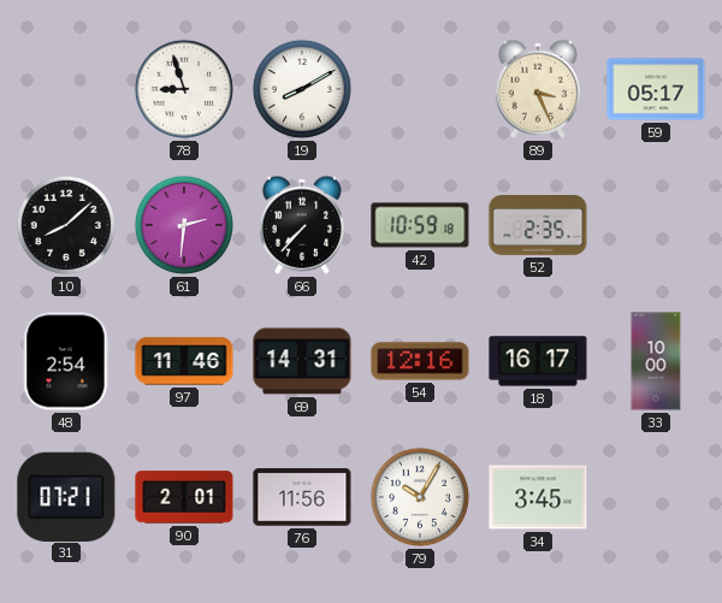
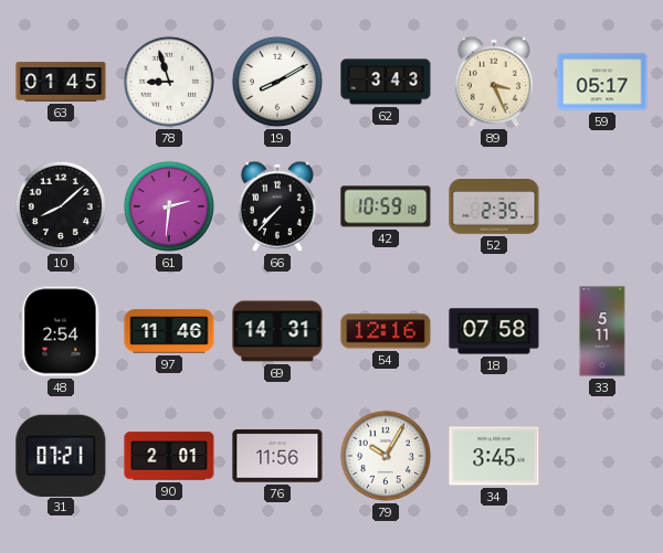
63: none -> 01:45 (61, 82)
62: none -> 3:43 (386, 82)
18: 16:17 -> 07:58 (494, 331)
33: 10:00 -> 5:11 (602, 331)
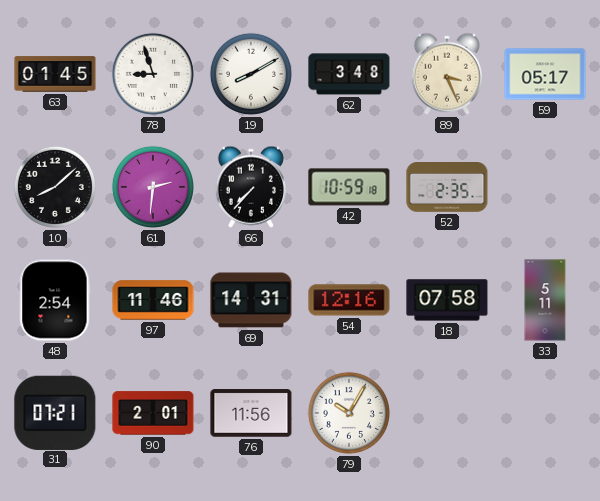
62: 3:43 -> 3:48 (349, 74)
34: 3:45 -> none (494, 456)
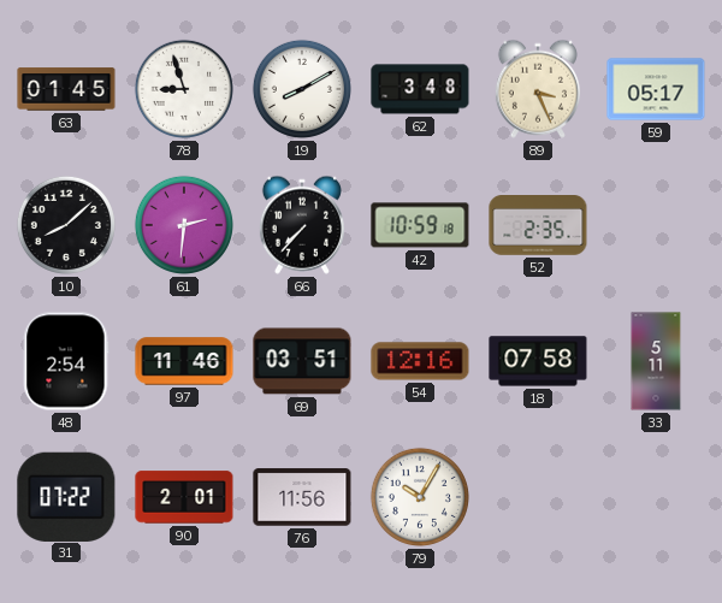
69: 14:31 -> 03:51 (302, 361)
31: 07:21 -> 07:22 (66, 496)
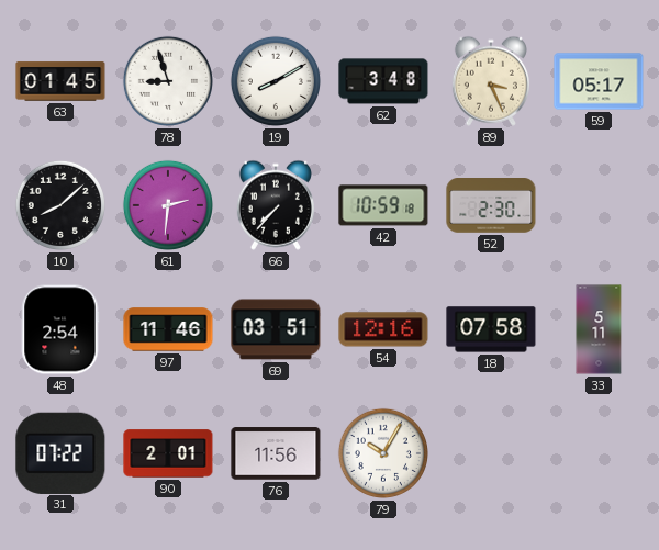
52: 2:35 -> 2:30 (491, 206)
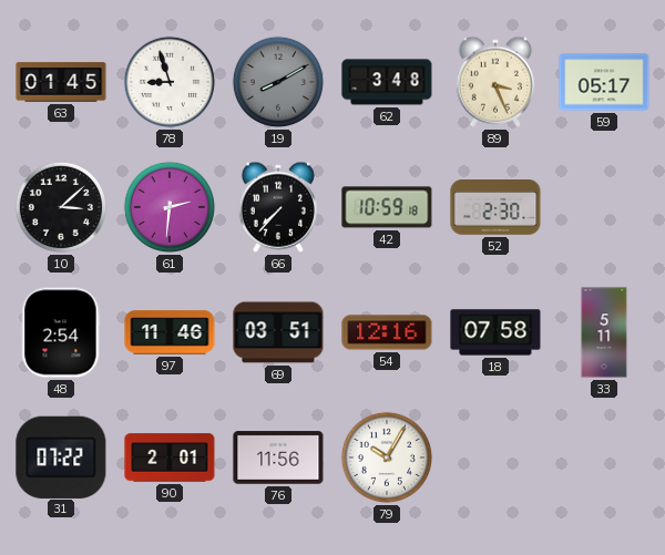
19 dial: white -> grey (278, 82)
10: 8:08 -> 3:08 (61, 207)
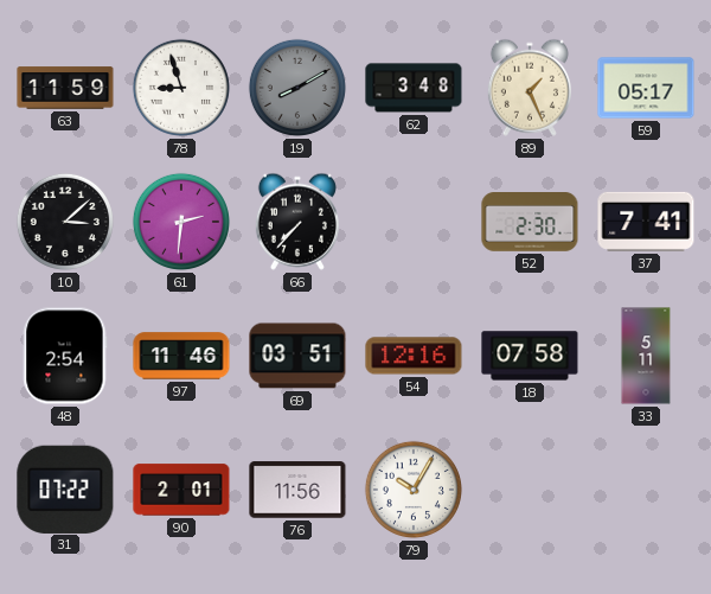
63: 01:45 -> 11:59 (65, 88)
89: 3:26 -> 1:26 (530, 88)
42: 10:59 -> none (387, 207)
37: none -> 7:41 (646, 222)
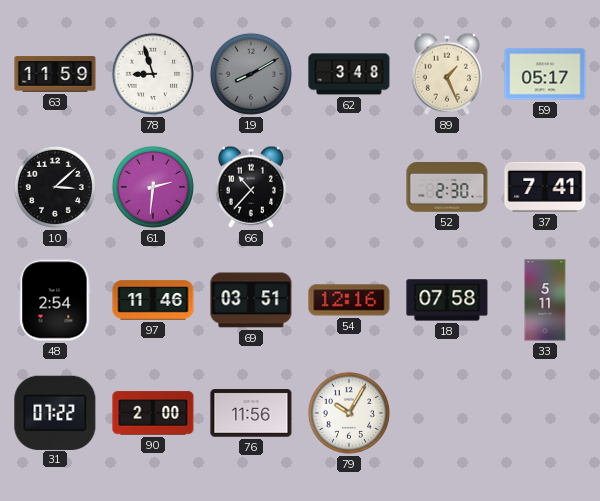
66: 7:37 -> 10:37 (251, 187)
90: 2:01 -> 2:00 (153, 413)
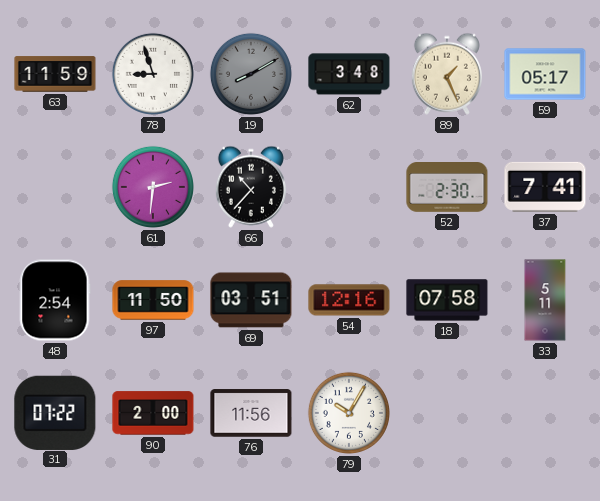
10: 3:08 -> none (55, 187)
97: 11:46 -> 11:50 (153, 300)
